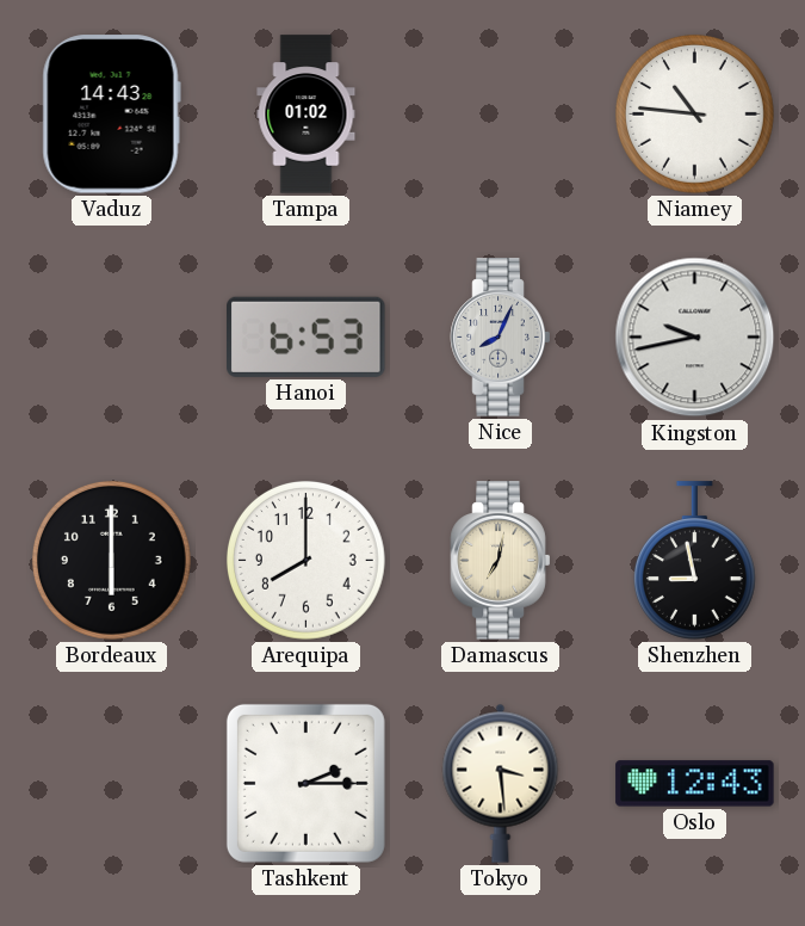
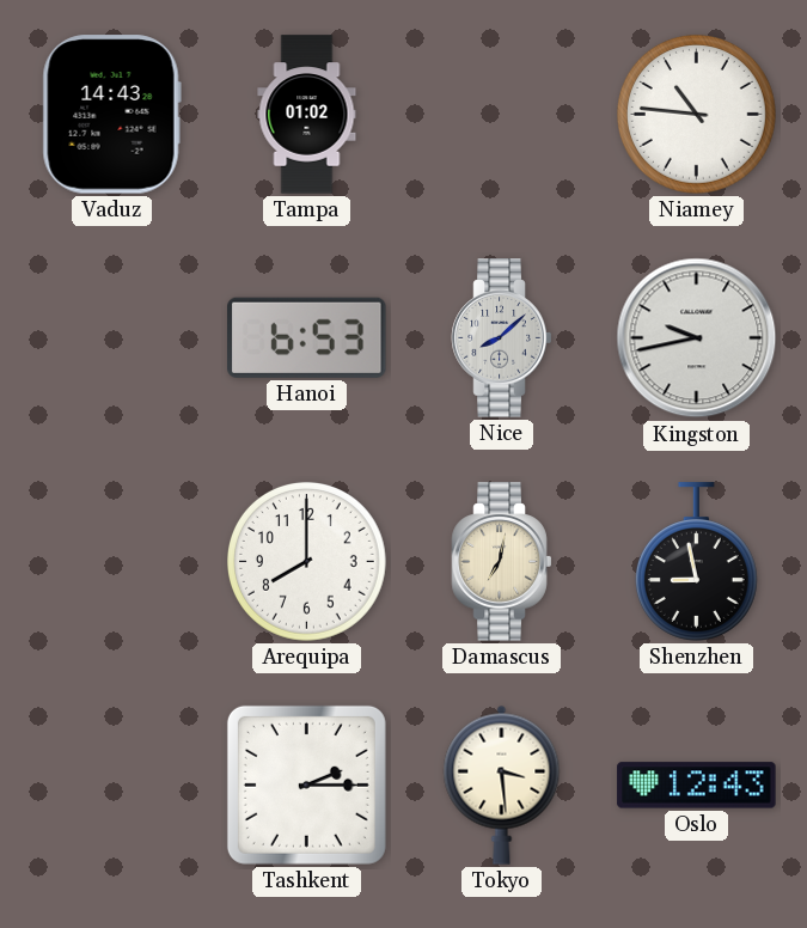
Nice: 8:04 -> 8:08 (502, 338)
Bordeaux: 6:00 -> none (111, 560)
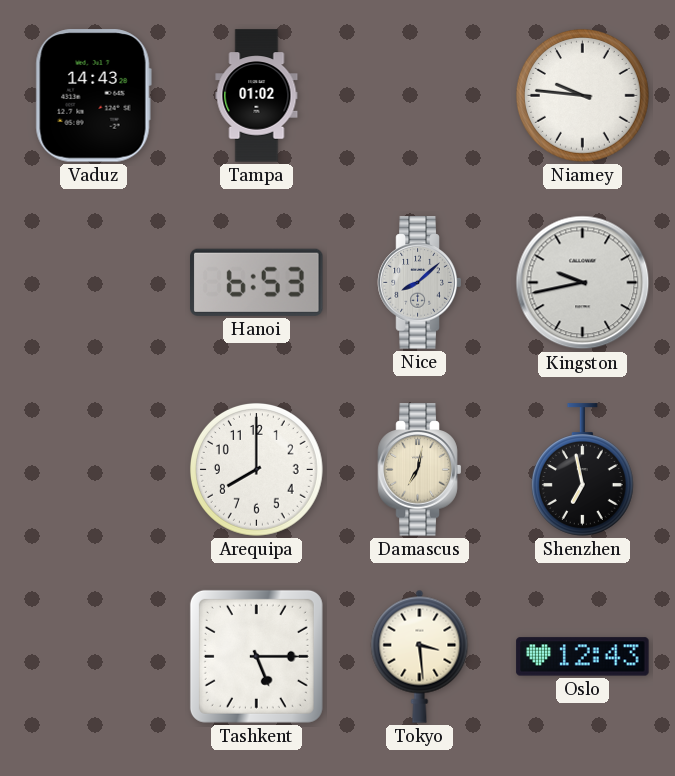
Niamey: 10:46 -> 9:46 (582, 95)
Shenzhen: 8:58 -> 6:58 (582, 470)
Tashkent: 2:15 -> 5:15 (256, 656)
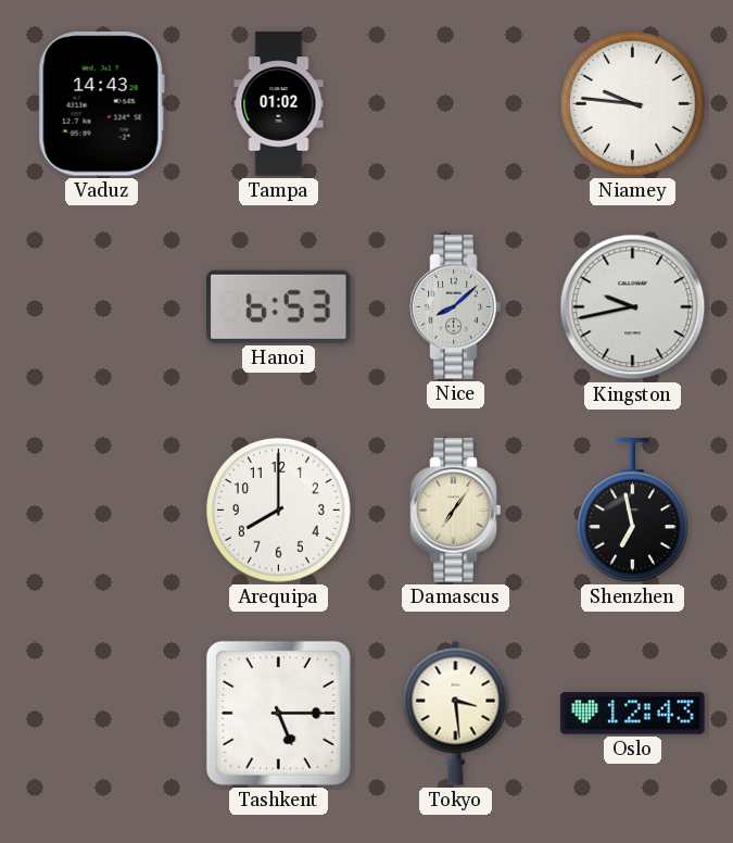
Damascus: 7:02 -> 7:06 (456, 511)
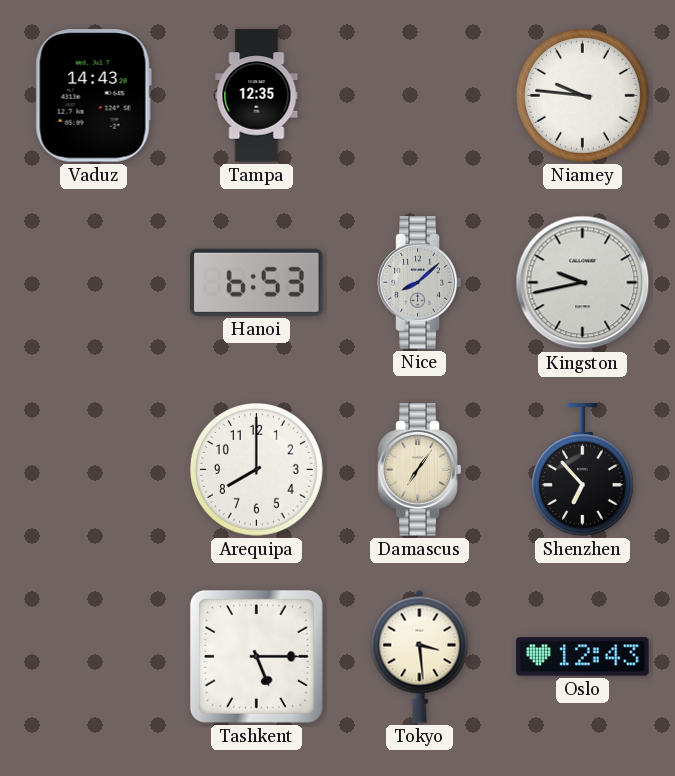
Tampa: 01:02 -> 12:35 (257, 96)
Shenzhen: 6:58 -> 6:53 (582, 470)
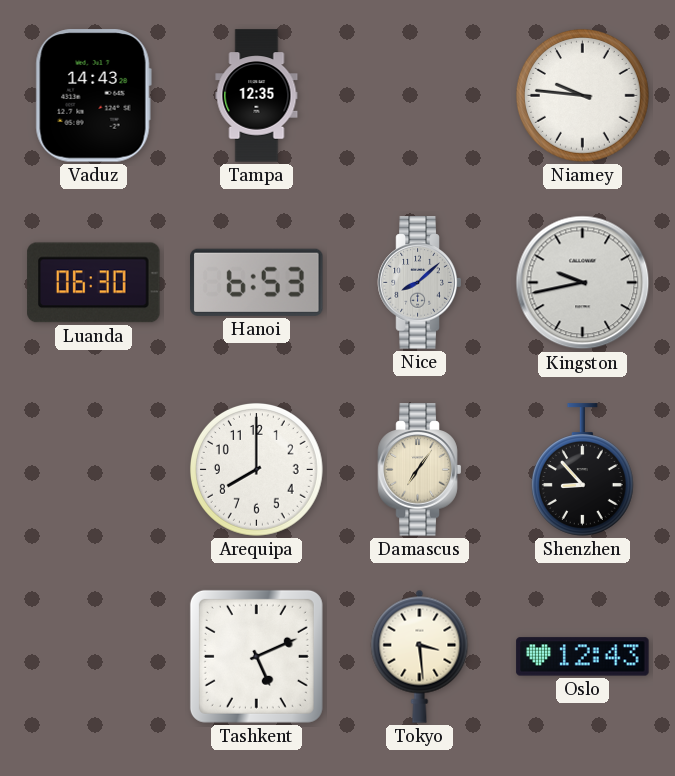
Luanda: none -> 06:30 (94, 283)
Shenzhen: 6:53 -> 8:53 (582, 470)
Tashkent: 5:15 -> 5:11 (256, 656)
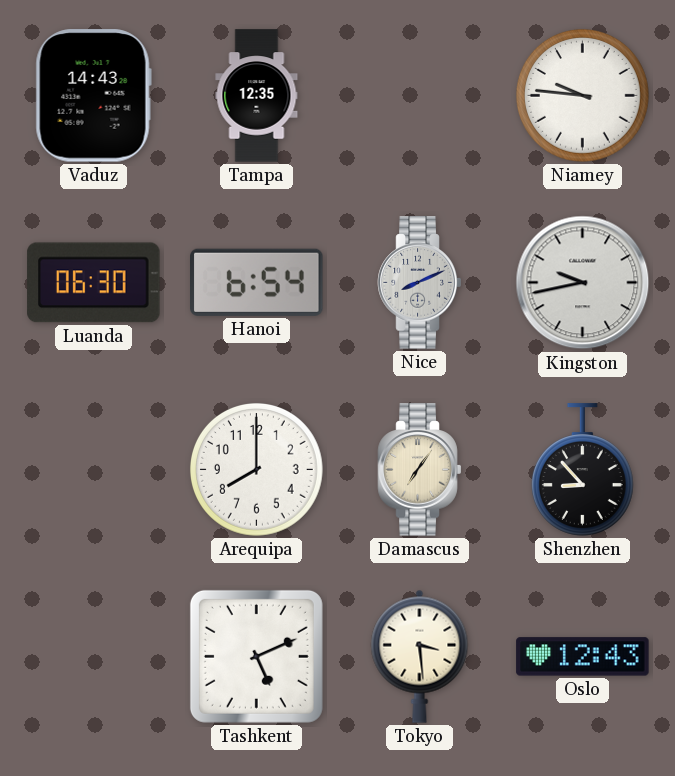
Hanoi: 6:53 -> 6:54 (257, 282)
Nice: 8:08 -> 8:11 (420, 283)
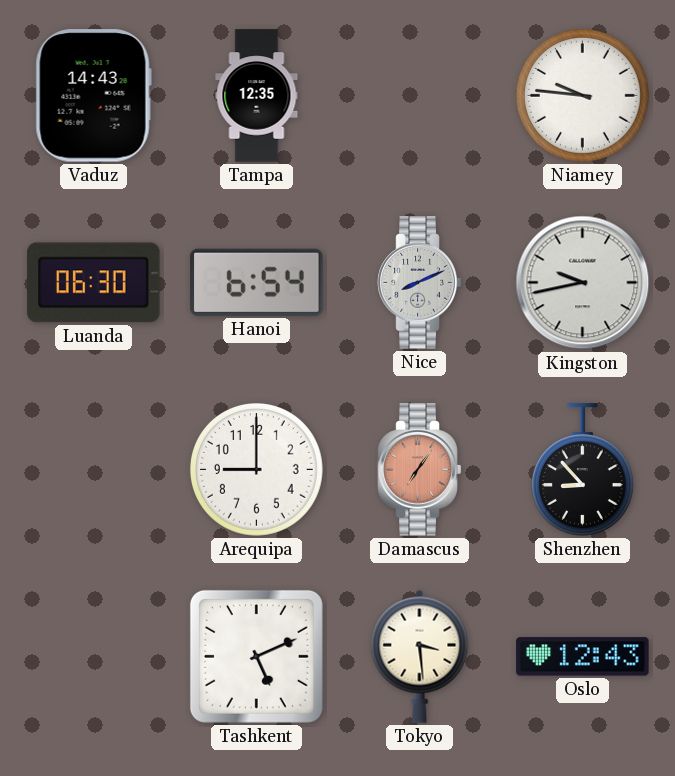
Arequipa: 8:00 -> 9:00 (256, 469)
Damascus dial: cream -> salmon (420, 470)
